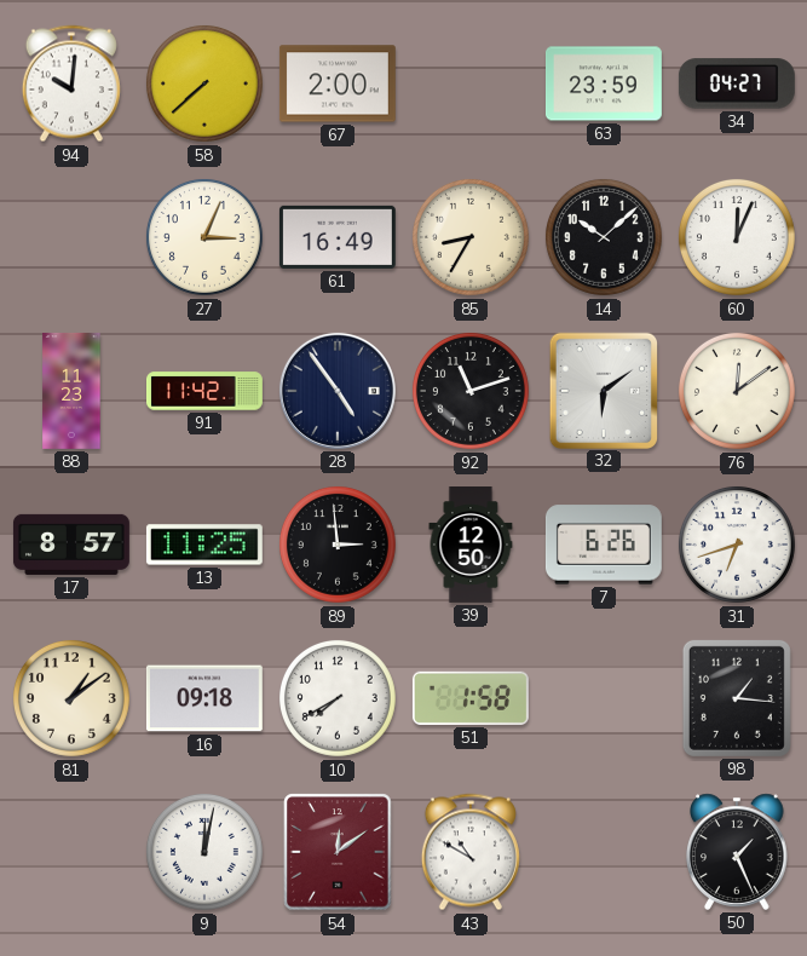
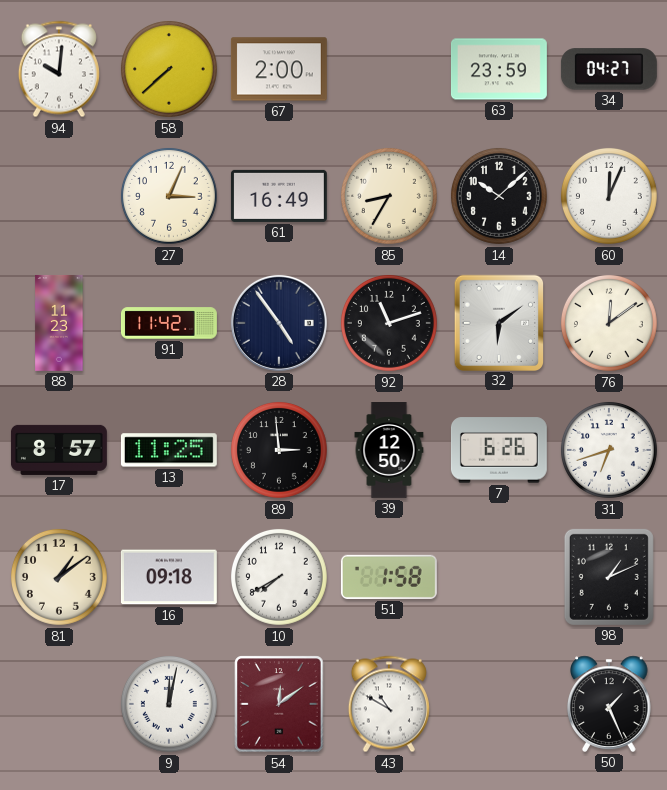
98: 1:16 -> 1:11 (609, 577)
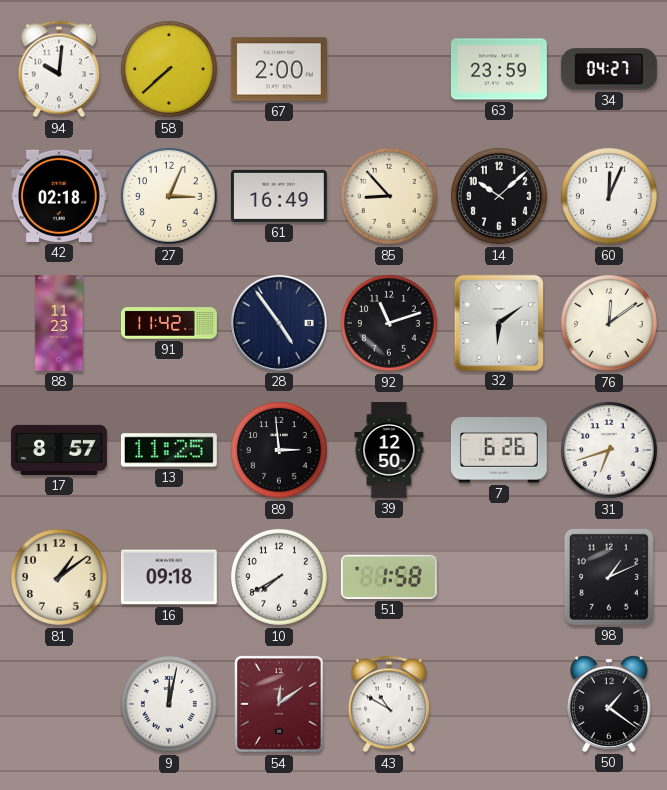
42: none -> 02:18 (59, 196)
85: 8:35 -> 8:53 (389, 196)
50: 1:26 -> 1:21 (609, 704)
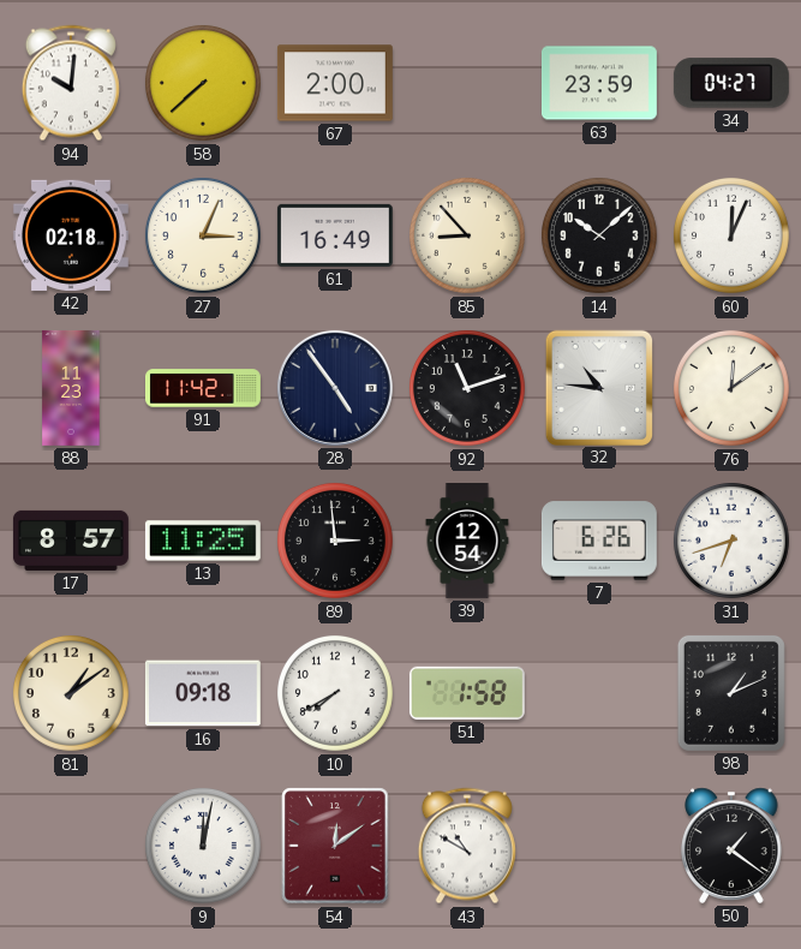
32: 6:09 -> 10:46 (598, 387)
39: 12:50 -> 12:54 (467, 542)
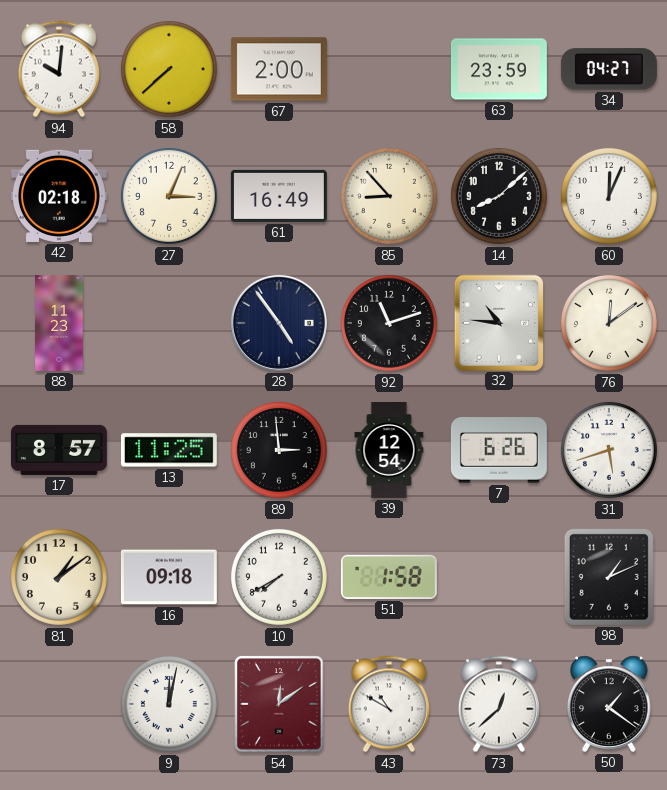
14: 10:08 -> 8:08 (499, 196)
91: 11:42 -> none (204, 388)
31: 6:42 -> 5:42 (609, 450)
73: none -> 12:38 (499, 704)
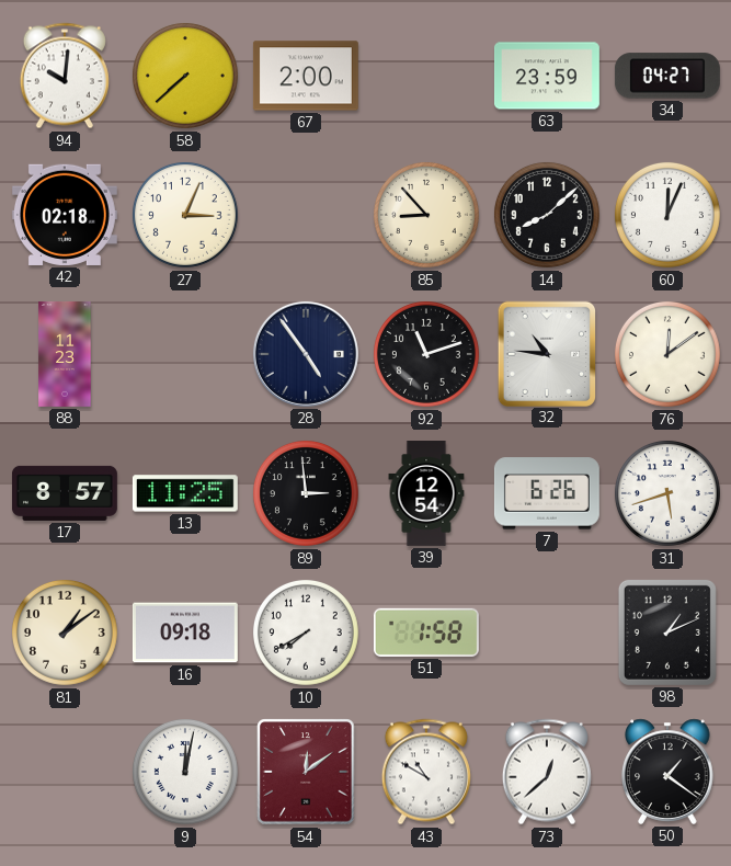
61: 16:49 -> none (279, 196)
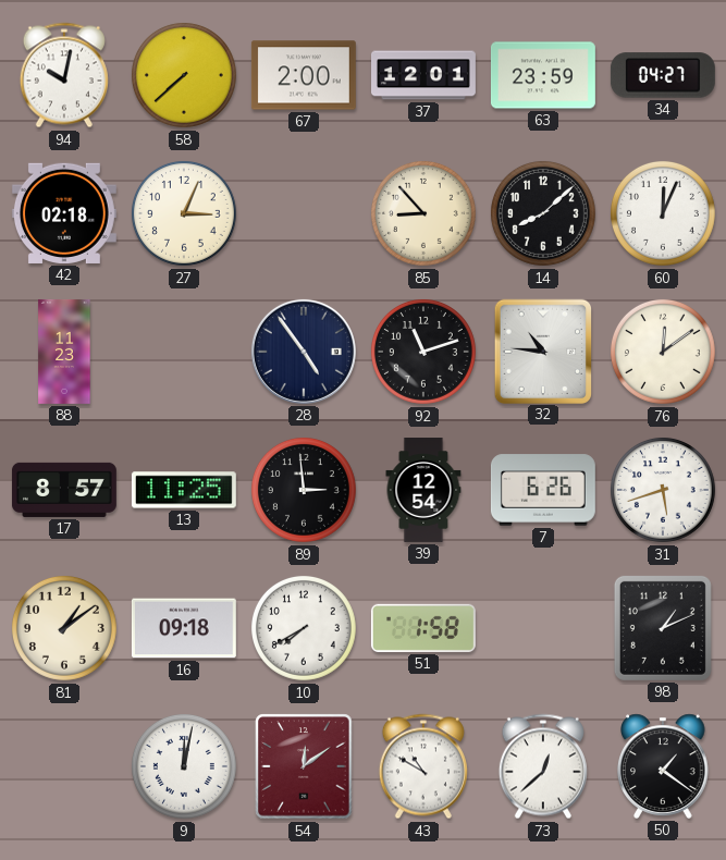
94: 10:01 -> 10:02 (64, 75)
37: none -> 12:01 (424, 75)
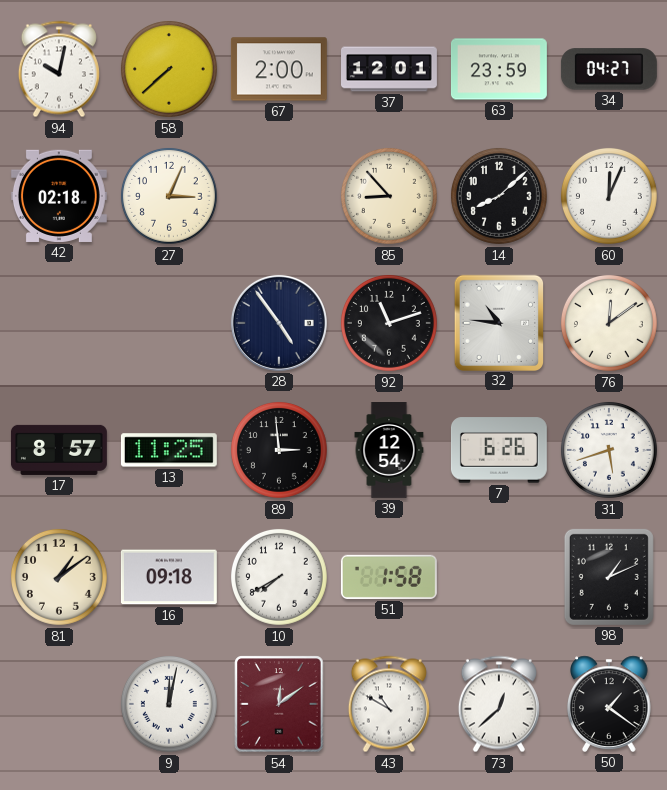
88: 11:23 -> none (64, 352)
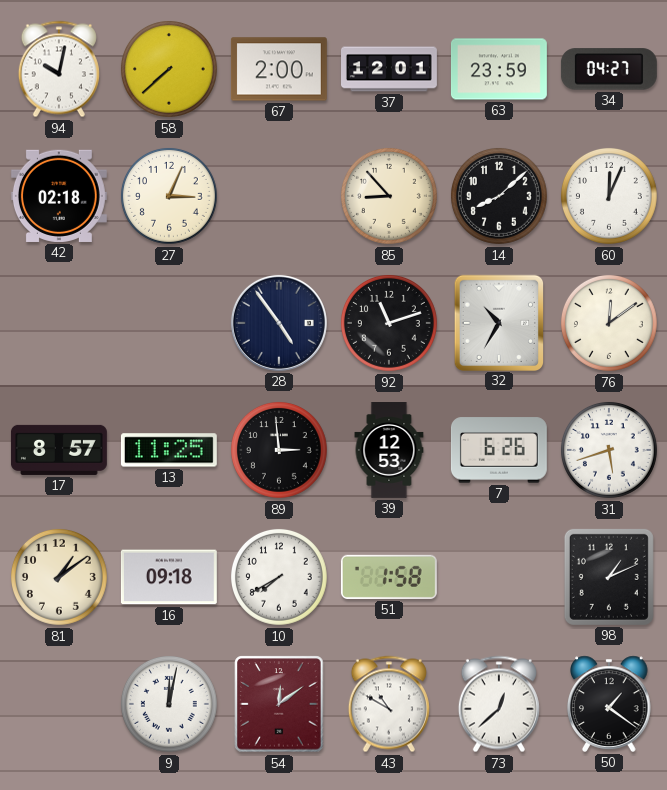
32: 10:46 -> 10:35 (498, 322)
39: 12:54 -> 12:53 (389, 451)
